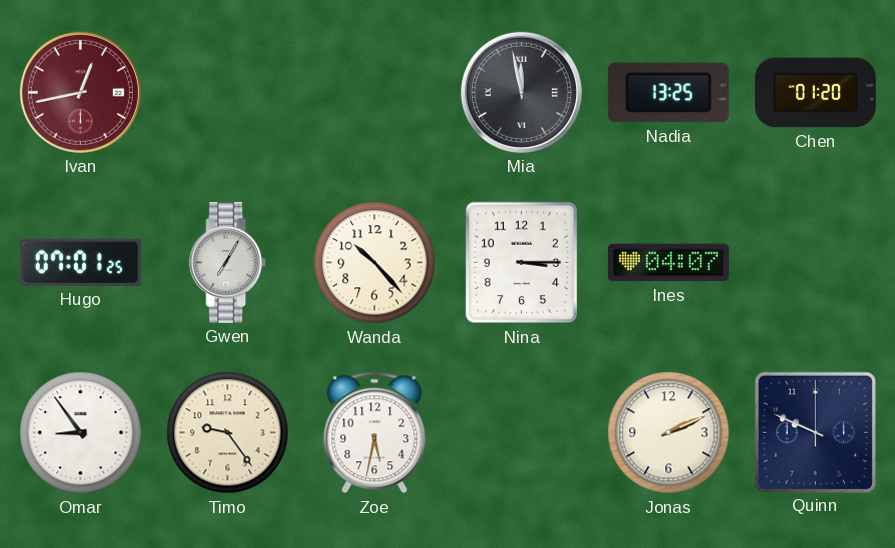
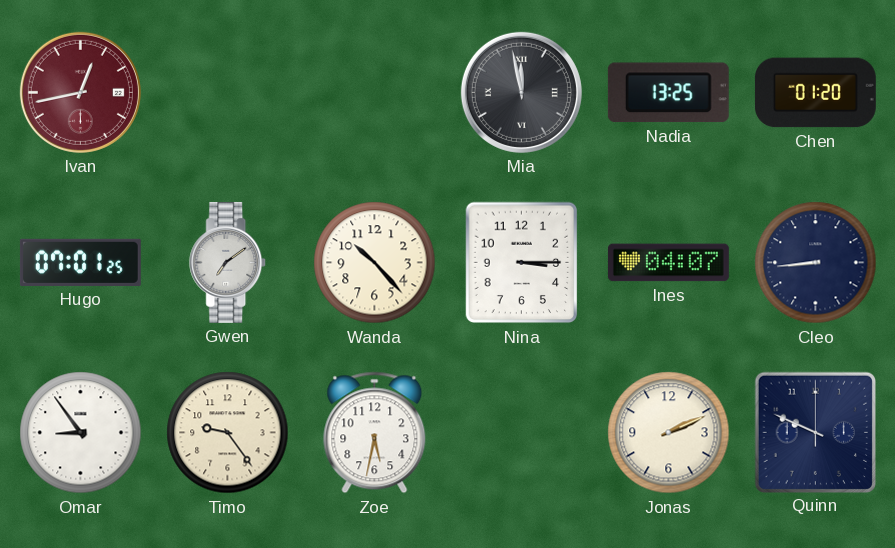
Gwen: 7:05 -> 7:09 (228, 262)
Cleo: none -> 8:44 (816, 263)
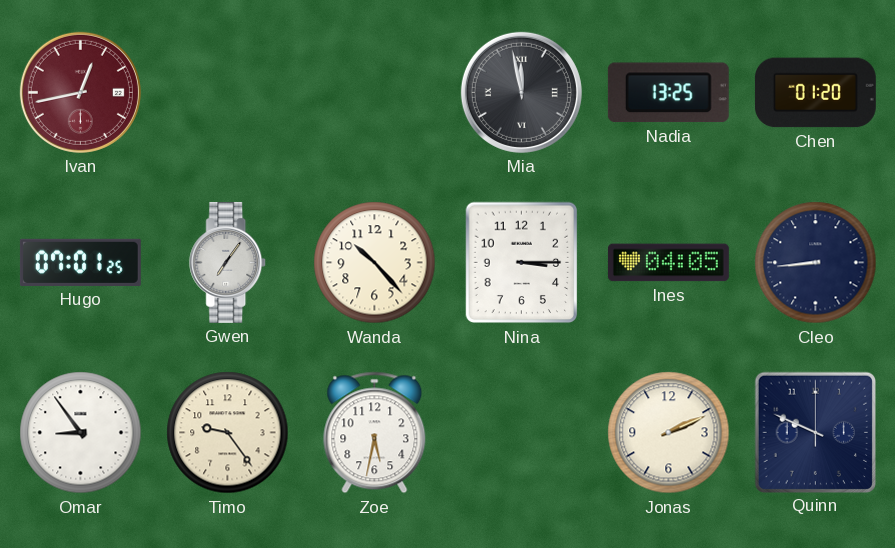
Gwen: 7:09 -> 7:06 (228, 262)
Ines: 04:07 -> 04:05 (668, 263)
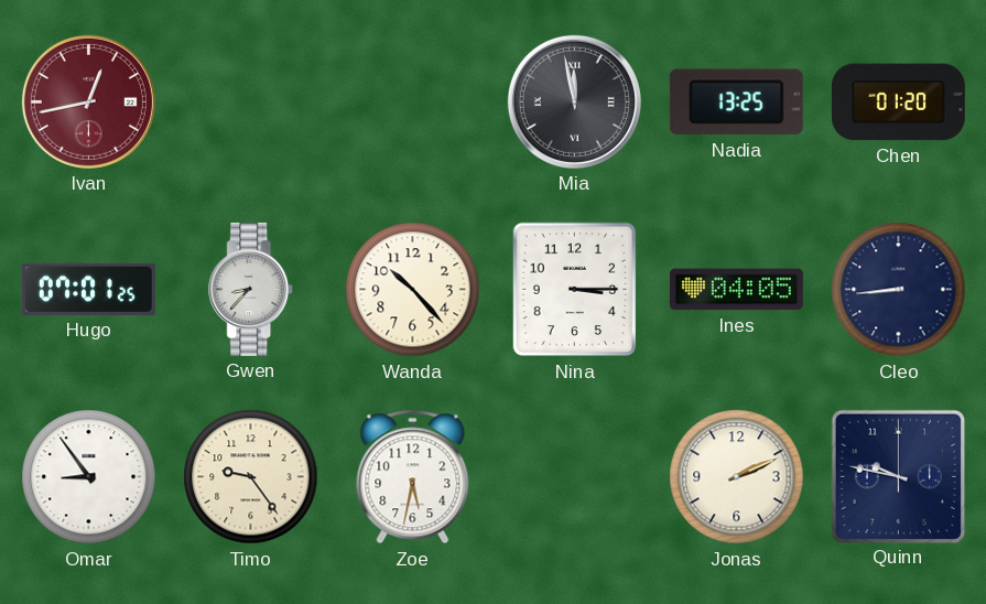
Gwen: 7:06 -> 8:37 (251, 289)
Quinn: 9:49 -> 9:47 (898, 476)
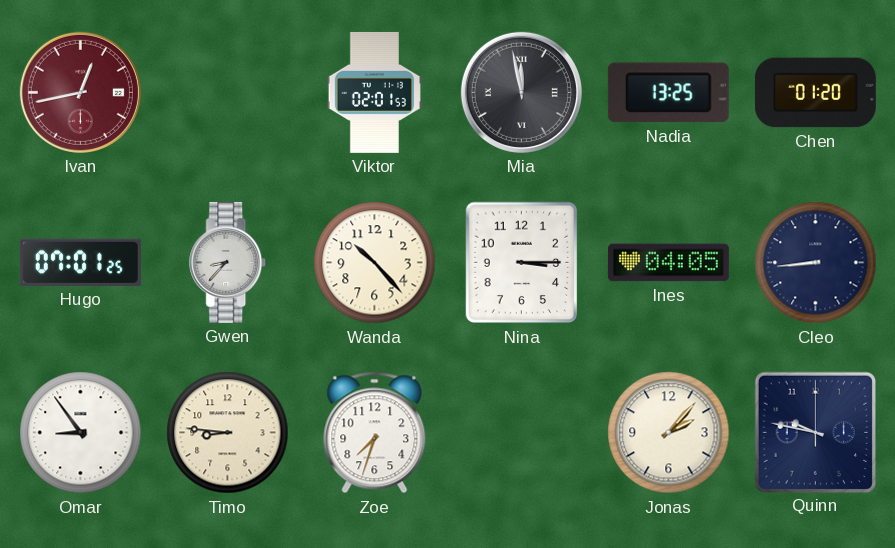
Viktor: none -> 02:01 (374, 92)
Timo: 9:24 -> 8:46 (228, 433)
Zoe: 5:32 -> 7:33 (375, 433)
Jonas: 2:11 -> 2:07 (669, 433)
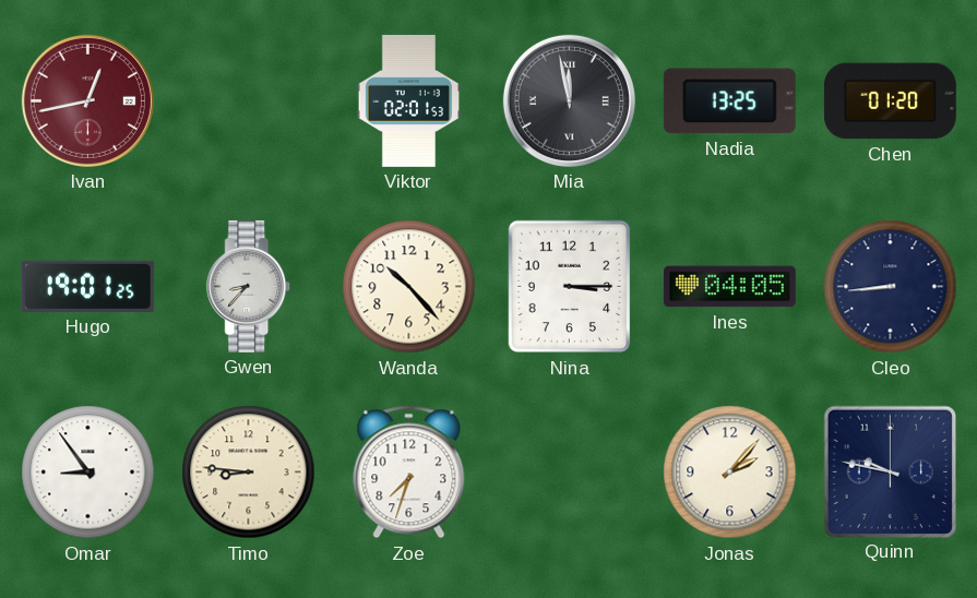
Hugo: 07:01 -> 19:01 (87, 286)
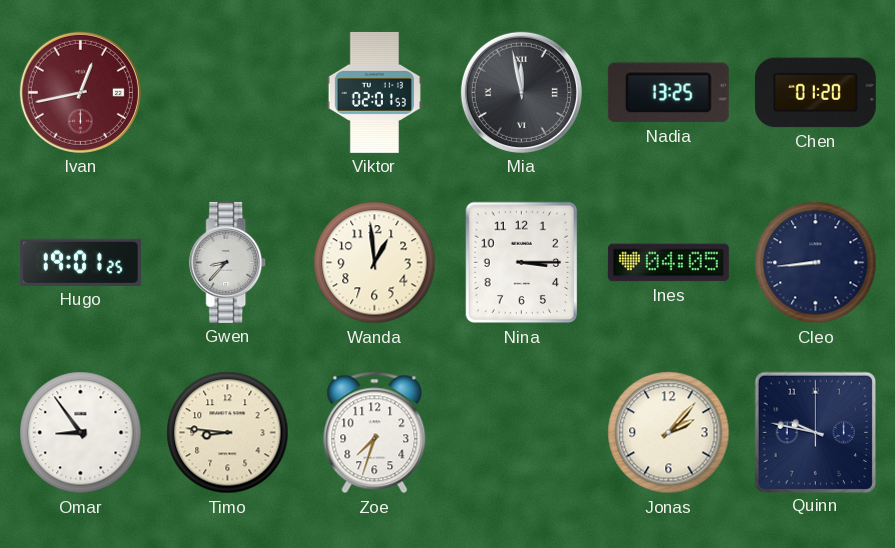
Wanda: 10:23 -> 12:59 (375, 263)
